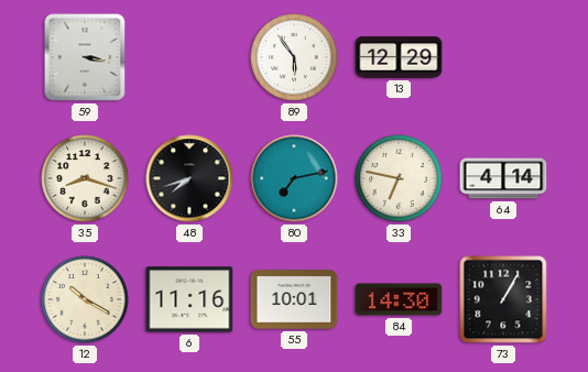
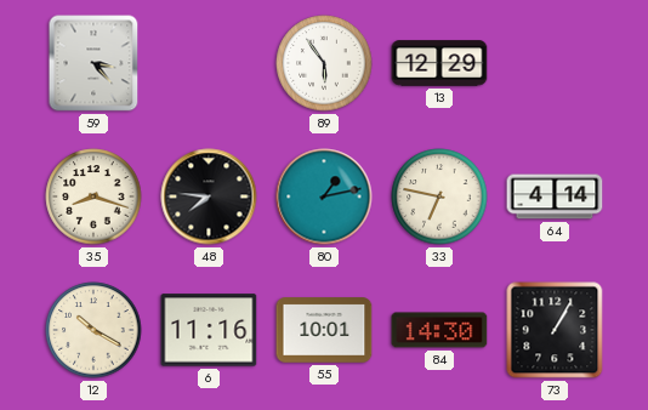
59: 3:17 -> 3:23 (93, 63)
48: 7:42 -> 7:46 (209, 197)
80: 7:13 -> 1:13 (324, 197)
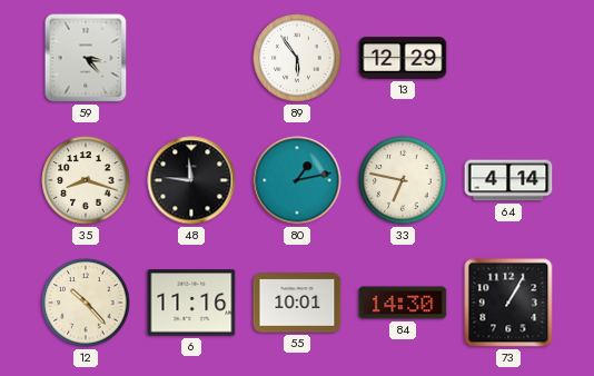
48: 7:46 -> 11:46 (191, 180)
12: 10:20 -> 10:23 (86, 303)
